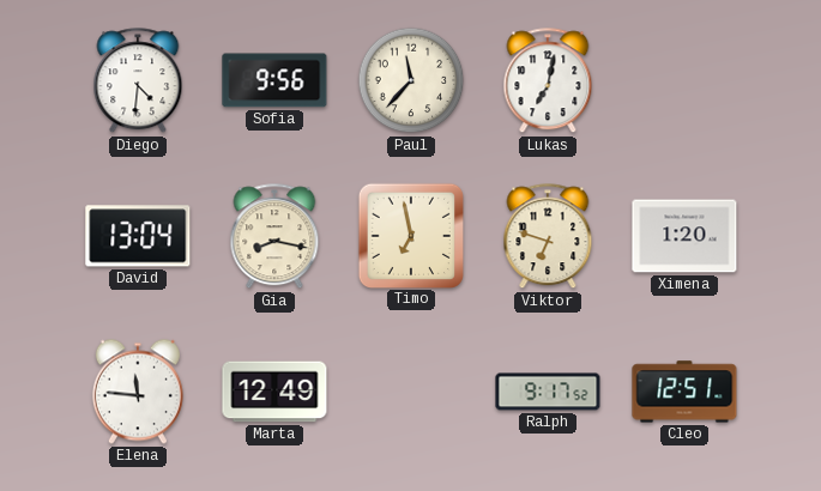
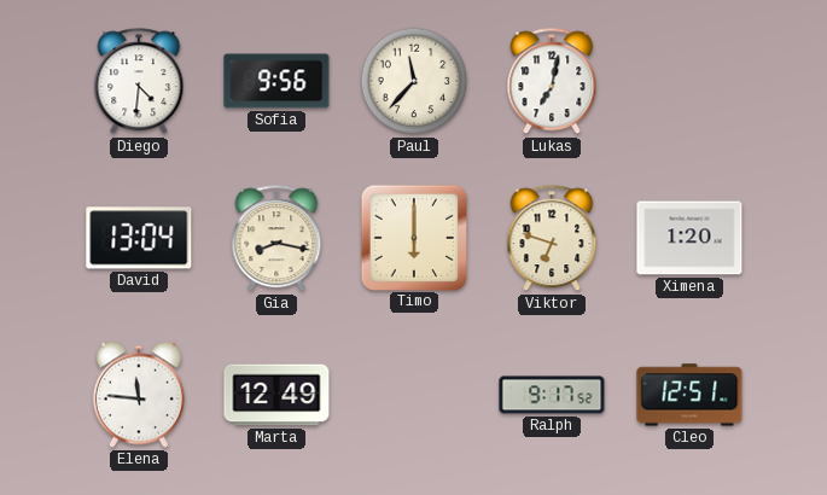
Timo: 6:58 -> 6:00 (413, 237)
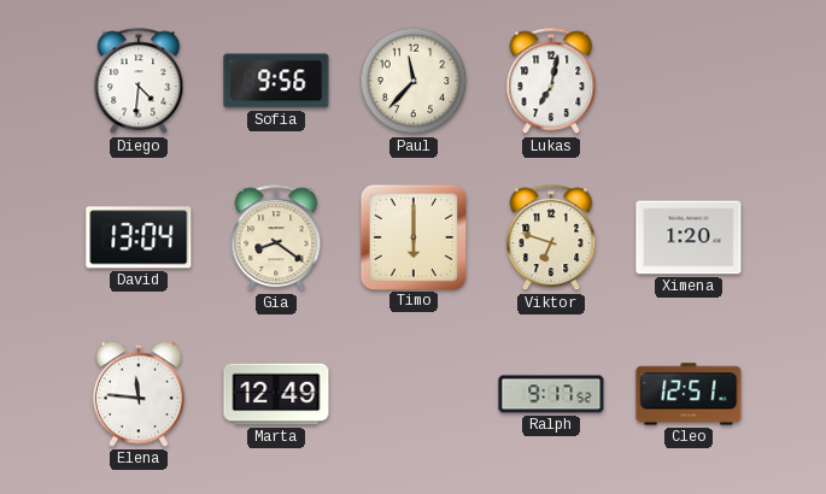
Gia: 8:17 -> 8:21 (276, 239)
